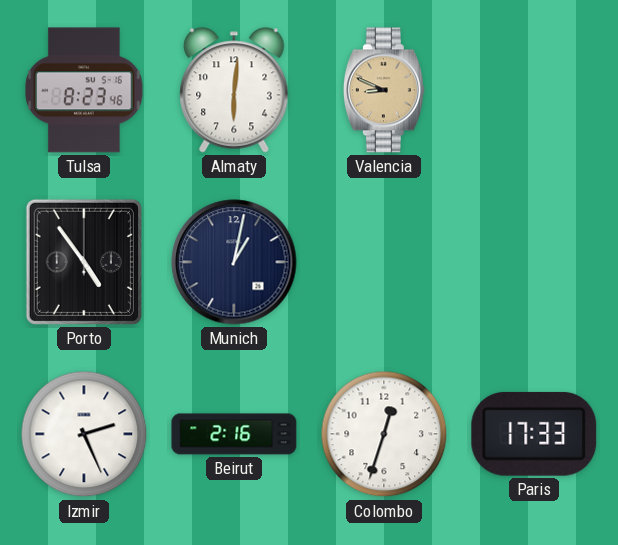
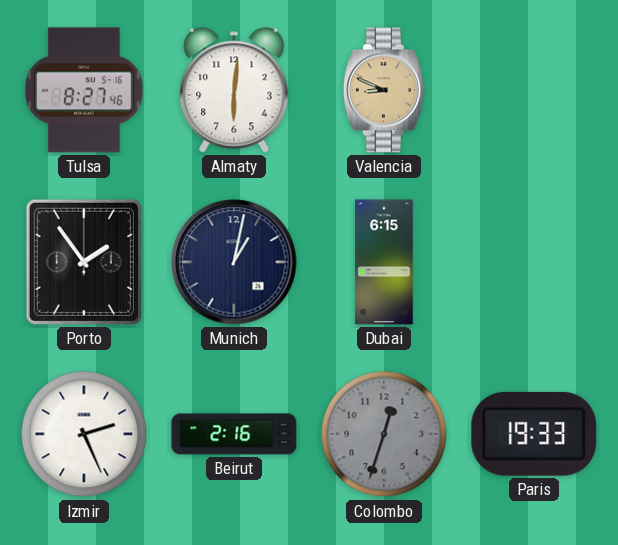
Tulsa: 8:23 -> 8:27 (84, 90)
Porto: 4:54 -> 1:54 (84, 262)
Dubai: none -> 6:15 (384, 262)
Colombo dial: white -> grey (384, 434)
Paris: 17:33 -> 19:33 (534, 434)
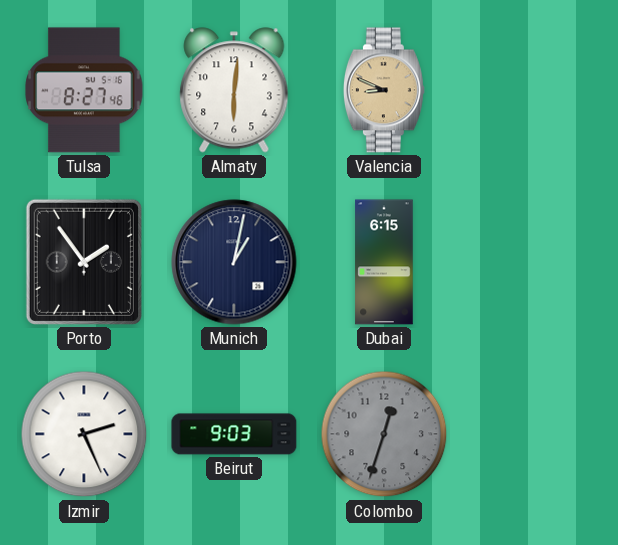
Beirut: 2:16 -> 9:03 (234, 434)
Paris: 19:33 -> none (534, 434)
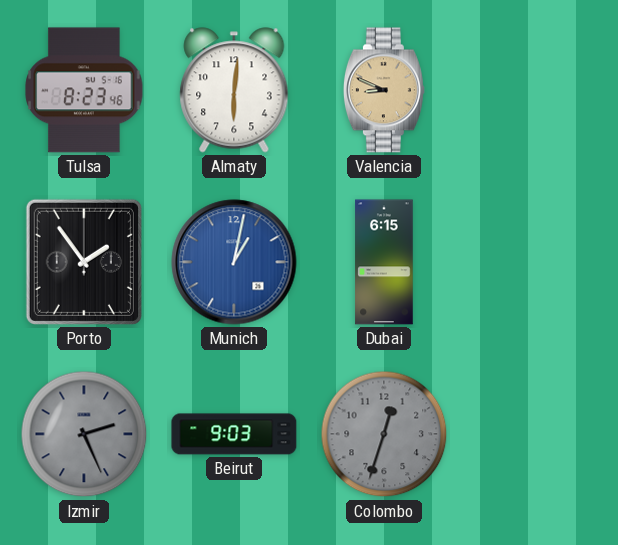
Tulsa: 8:27 -> 8:23 (84, 90)
Munich dial: navy -> blue (234, 262)
Izmir dial: white -> grey (84, 434)
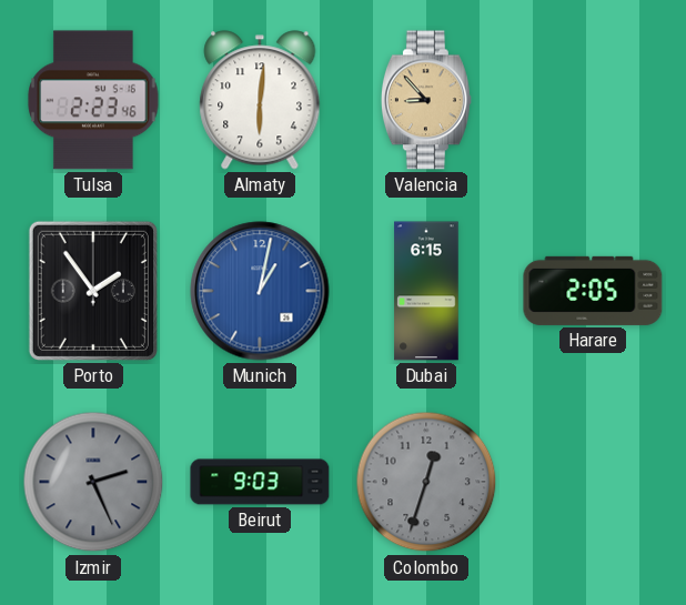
Tulsa: 8:23 -> 2:23 (93, 100)
Valencia: 8:49 -> 8:53 (426, 100)
Harare: none -> 2:05 (593, 291)
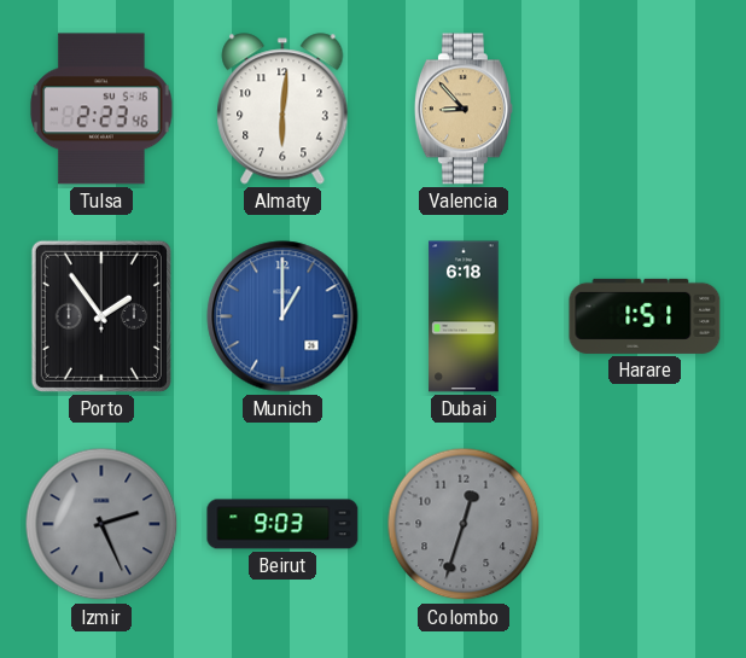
Munich: 1:02 -> 1:00 (282, 316)
Dubai: 6:15 -> 6:18 (464, 316)
Harare: 2:05 -> 1:51 (645, 316)
